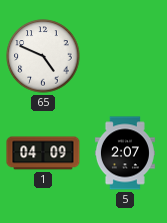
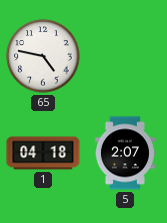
65: 4:49 -> 4:47 (43, 56)
1: 04:09 -> 04:18 (43, 153)
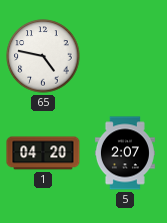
1: 04:18 -> 04:20 (43, 153)
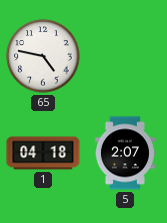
1: 04:20 -> 04:18 (43, 153)
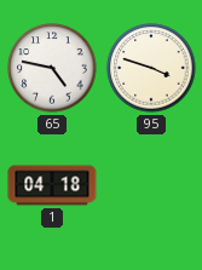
95: none -> 3:48 (151, 68)
5: 2:07 -> none (125, 153)
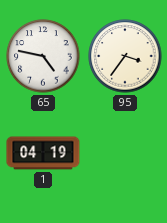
95: 3:48 -> 3:36 (125, 56)
1: 04:18 -> 04:19 (43, 153)
